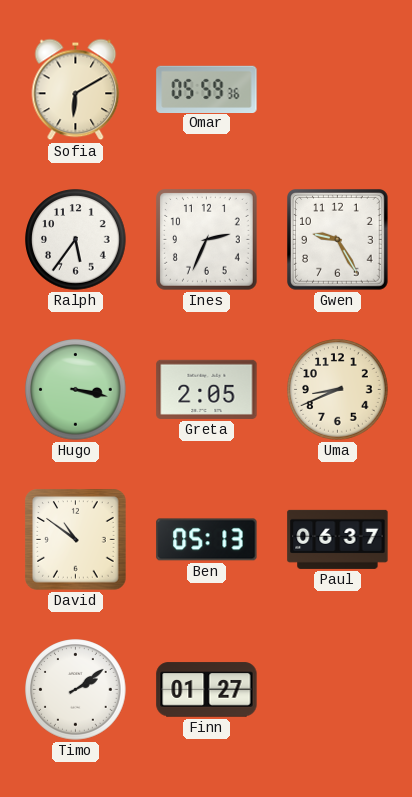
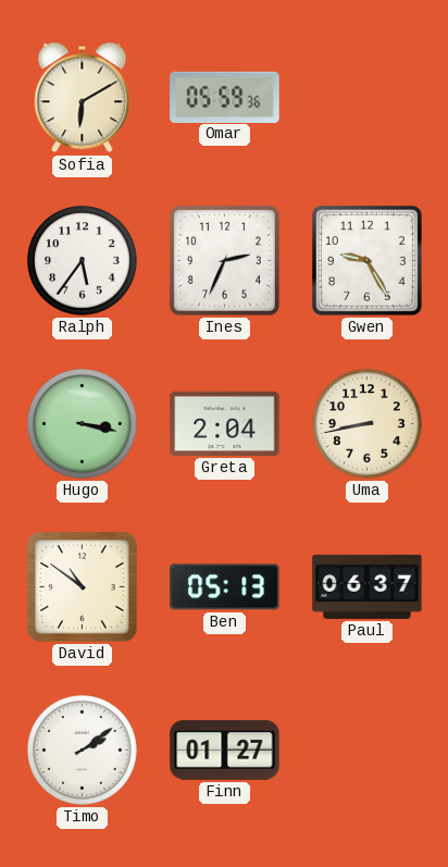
Greta: 2:05 -> 2:04 (225, 423)
Uma: 8:41 -> 8:43 (368, 424)
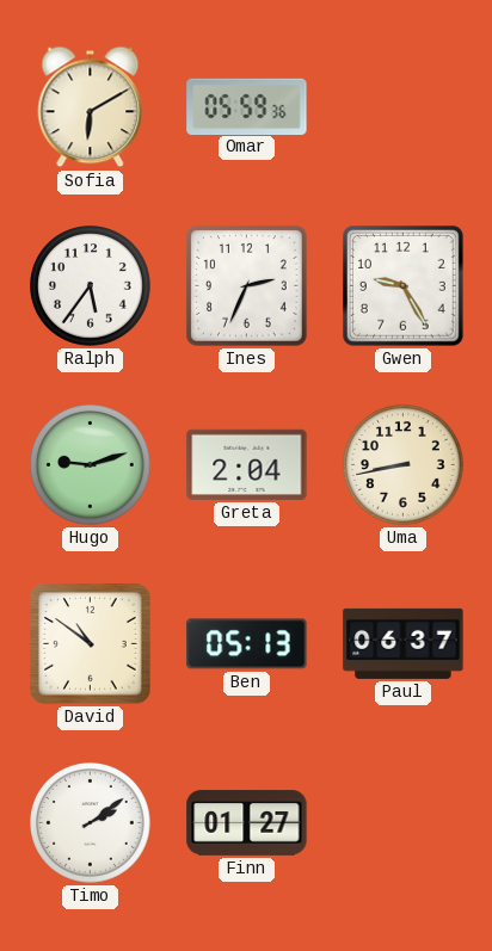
Hugo: 3:17 -> 9:12 (91, 465)
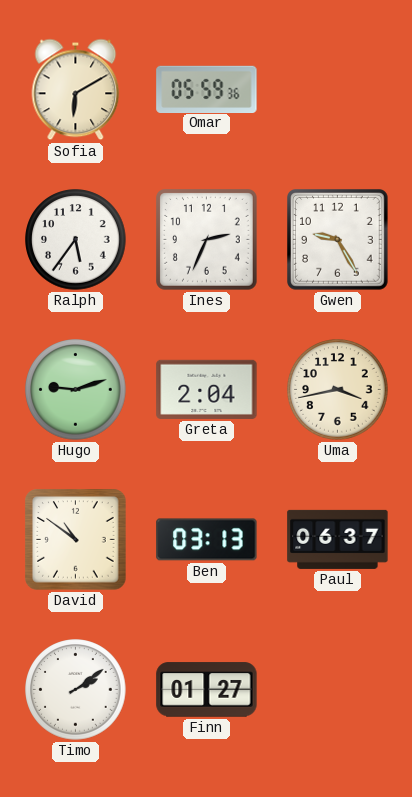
Uma: 8:43 -> 3:43 (338, 390)
Ben: 05:13 -> 03:13 (207, 540)
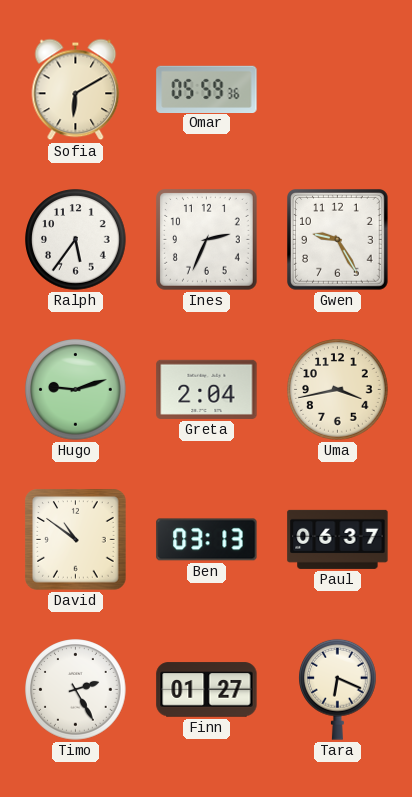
Timo: 2:09 -> 2:25 (76, 690)
Tara: none -> 6:19 (338, 689)
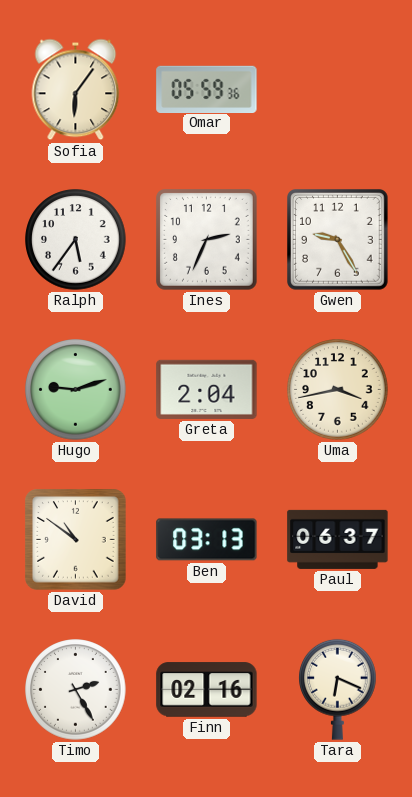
Sofia: 6:10 -> 6:06 (76, 90)
Finn: 01:27 -> 02:16 (207, 690)
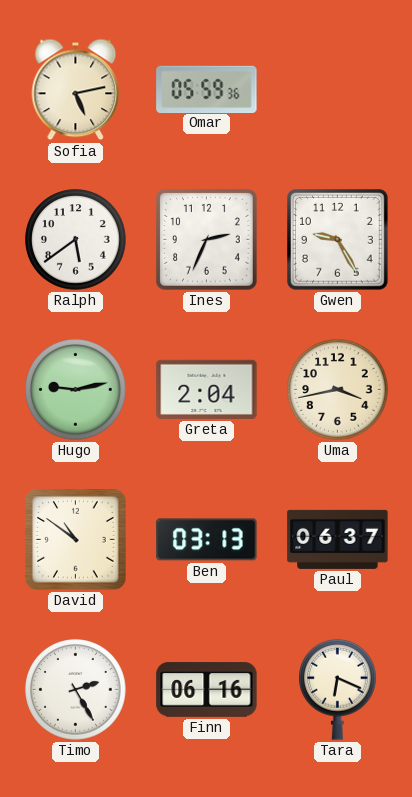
Sofia: 6:06 -> 5:13 (76, 90)
Ralph: 5:36 -> 5:39 (76, 240)
Hugo: 9:12 -> 9:13 (76, 390)
Finn: 02:16 -> 06:16 (207, 690)
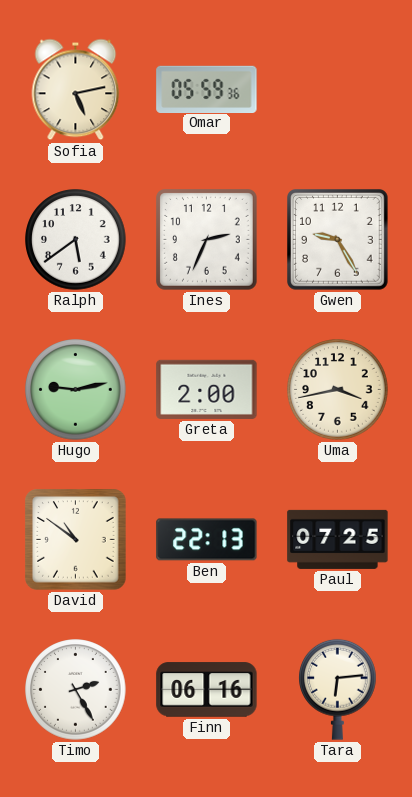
Greta: 2:04 -> 2:00 (207, 389)
Ben: 03:13 -> 22:13 (207, 540)
Paul: 06:37 -> 07:25 (338, 539)
Tara: 6:19 -> 6:14 (338, 689)
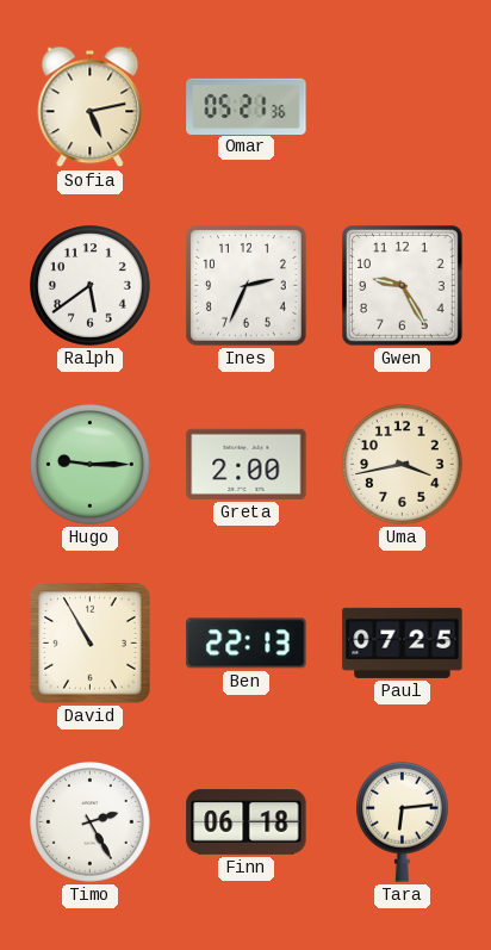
Omar: 05:59 -> 05:21 (247, 106)
Hugo: 9:13 -> 9:15 (91, 465)
David: 10:51 -> 10:55 (91, 644)
Finn: 06:16 -> 06:18 (247, 822)
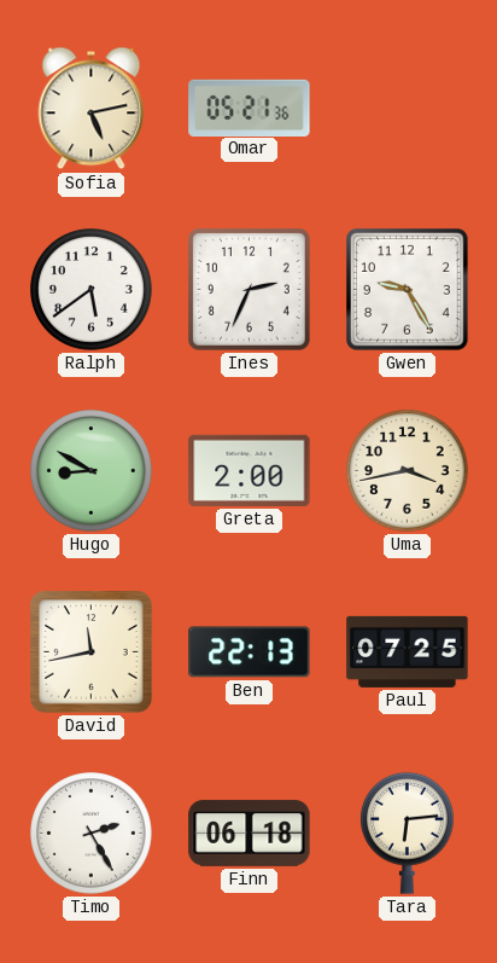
Hugo: 9:15 -> 8:50 (92, 471)
David: 10:55 -> 11:43 (92, 652)
